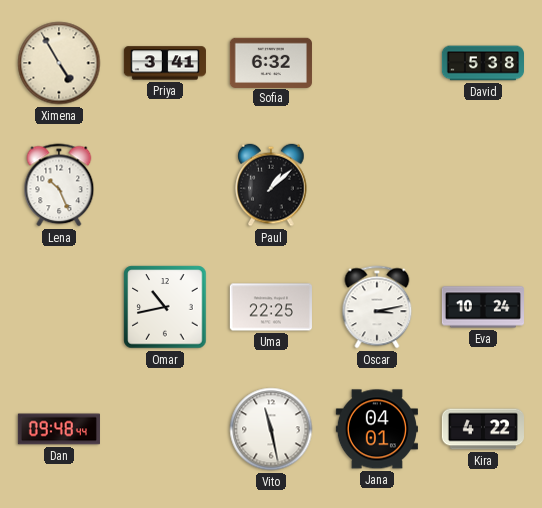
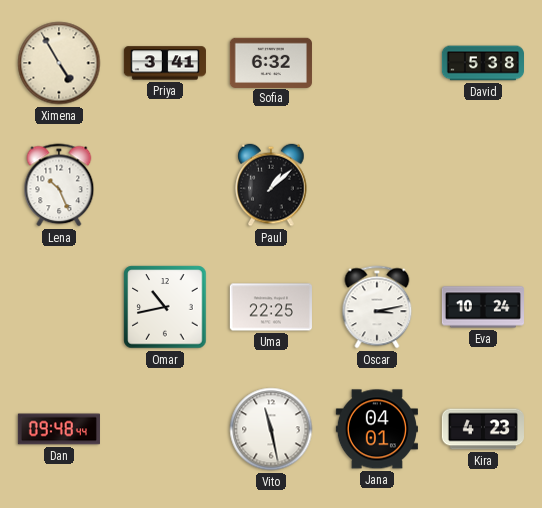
Kira: 4:22 -> 4:23 (482, 429)
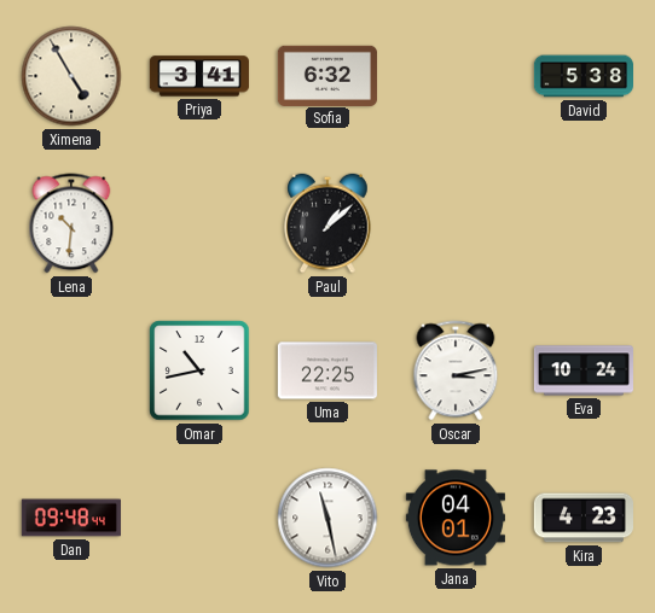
Lena: 10:26 -> 10:31 (71, 223)
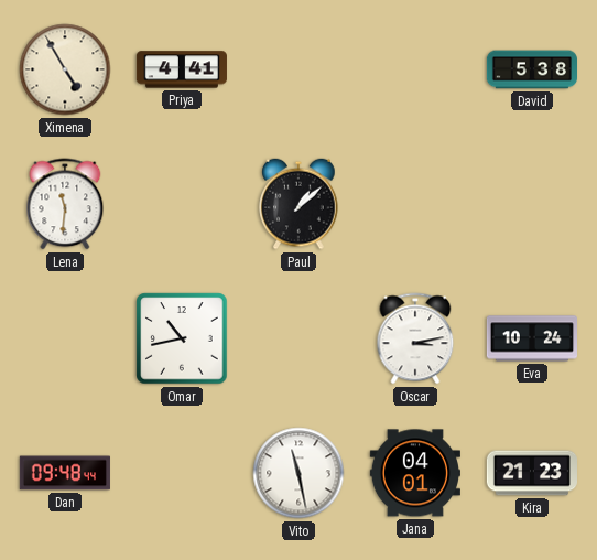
Priya: 3:41 -> 4:41 (182, 69)
Sofia: 6:32 -> none (327, 75)
Lena: 10:31 -> 11:31 (65, 204)
Uma: 22:25 -> none (327, 370)
Kira: 4:23 -> 21:23 (531, 473)
